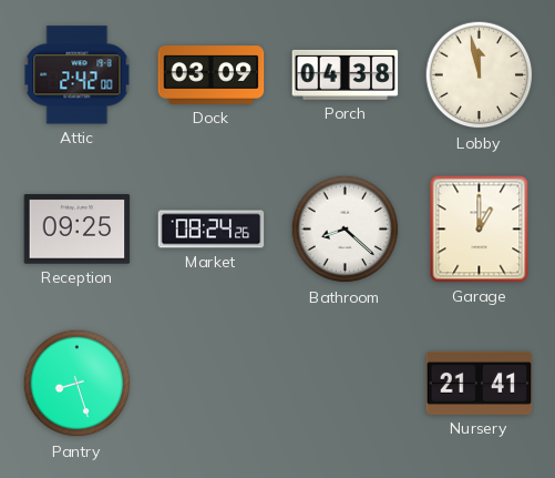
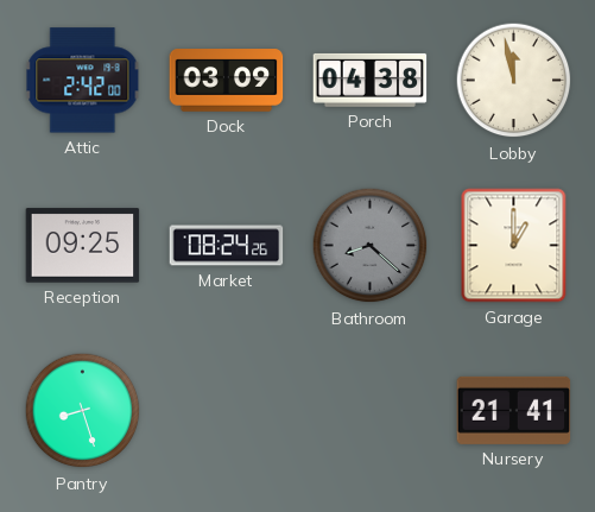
Bathroom dial: white -> grey (371, 246)
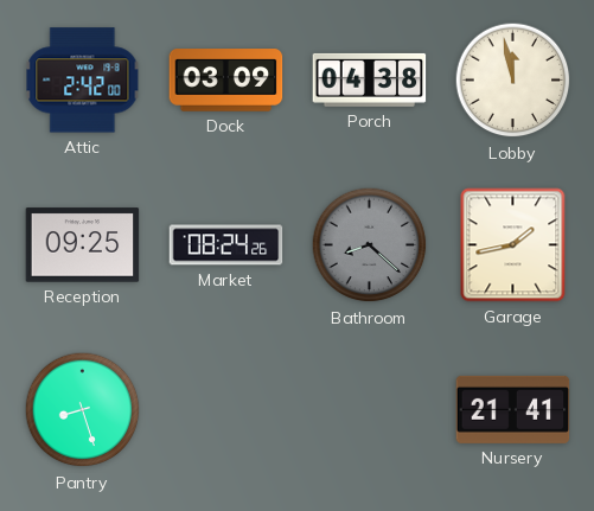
Garage: 1:00 -> 1:43 (513, 245)
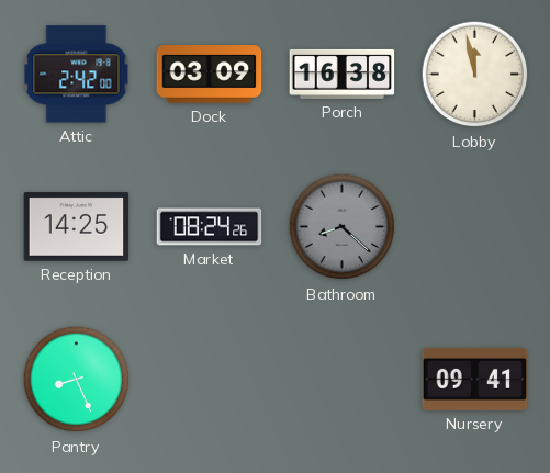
Porch: 04:38 -> 16:38 (343, 74)
Reception: 09:25 -> 14:25 (77, 227)
Garage: 1:43 -> none (513, 245)
Pantry: 8:27 -> 8:26 (77, 380)
Nursery: 21:41 -> 09:41 (475, 379)
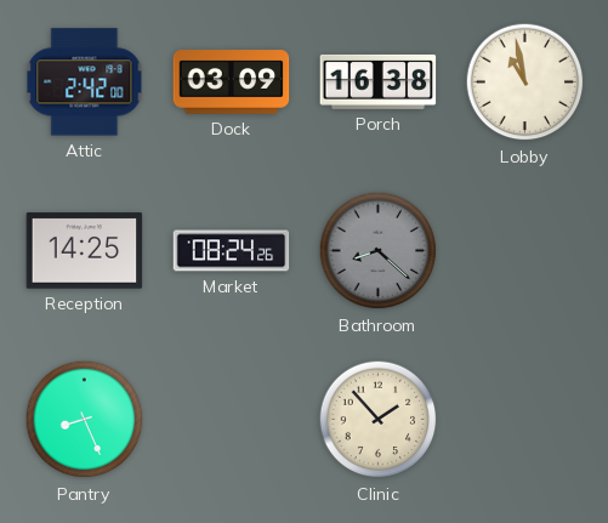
Lobby: 11:58 -> 10:58 (525, 83)
Clinic: none -> 1:53 (379, 420)
Nursery: 09:41 -> none (475, 379)
